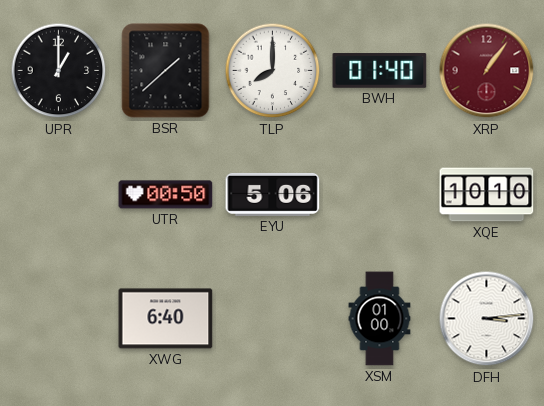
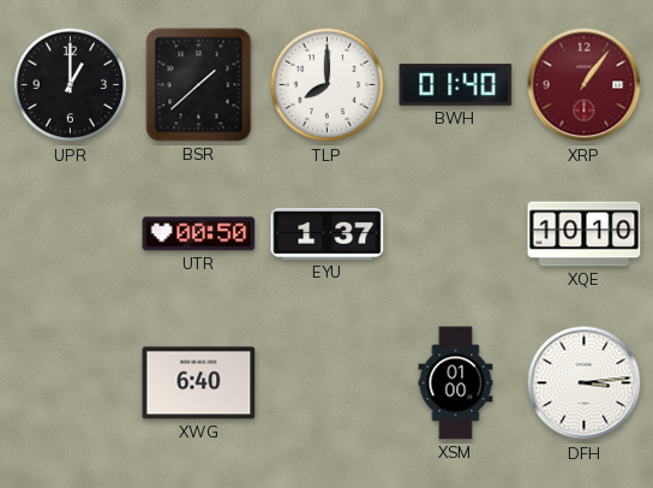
EYU: 5:06 -> 1:37 (328, 233)
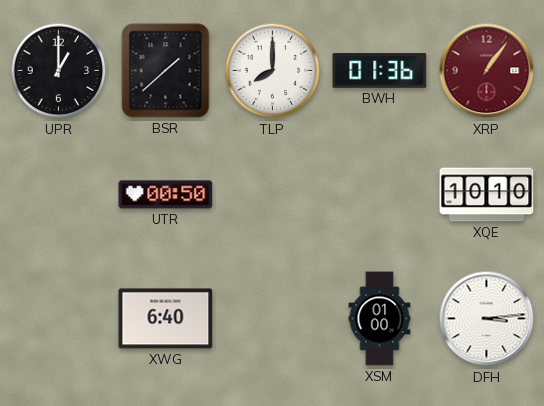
BWH: 01:40 -> 01:36 (380, 71)
EYU: 1:37 -> none (328, 233)
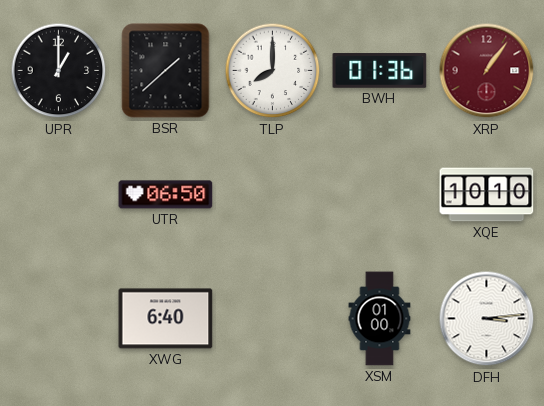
UTR: 00:50 -> 06:50 (166, 195)
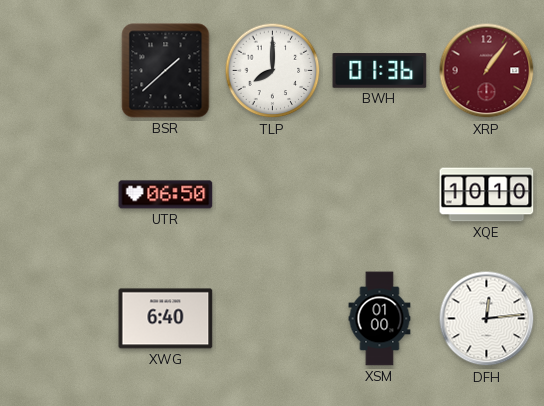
UPR: 1:00 -> none (59, 71)
DFH: 3:14 -> 12:14 (487, 319)
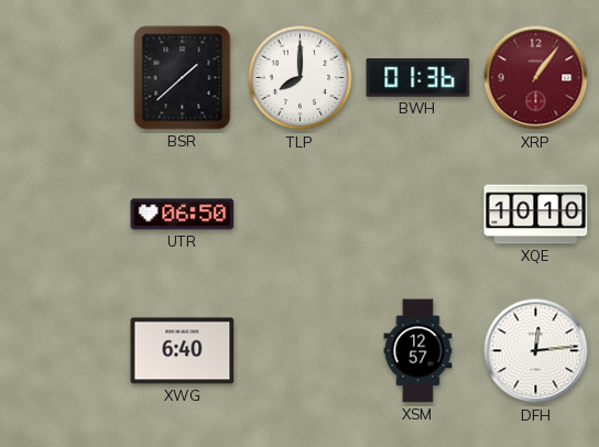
XSM: 01:00 -> 12:57 (418, 351)
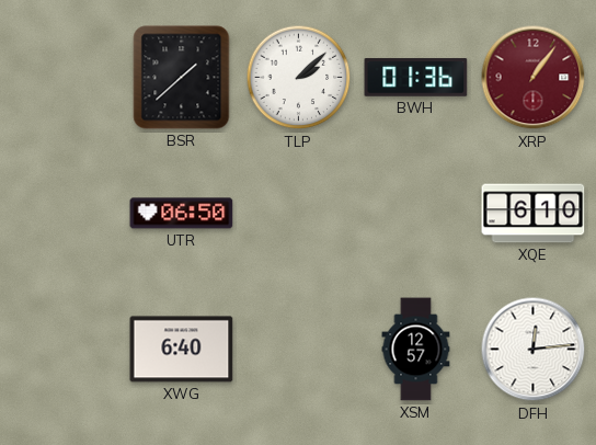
TLP: 8:00 -> 2:08 (299, 78)
XQE: 10:10 -> 6:10 (534, 214)
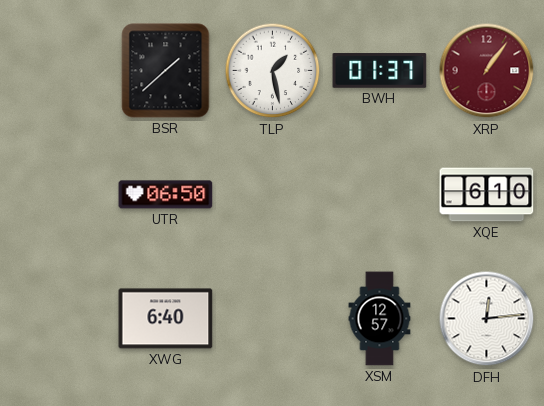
TLP: 2:08 -> 1:28 (273, 71)
BWH: 01:36 -> 01:37 (380, 71)
